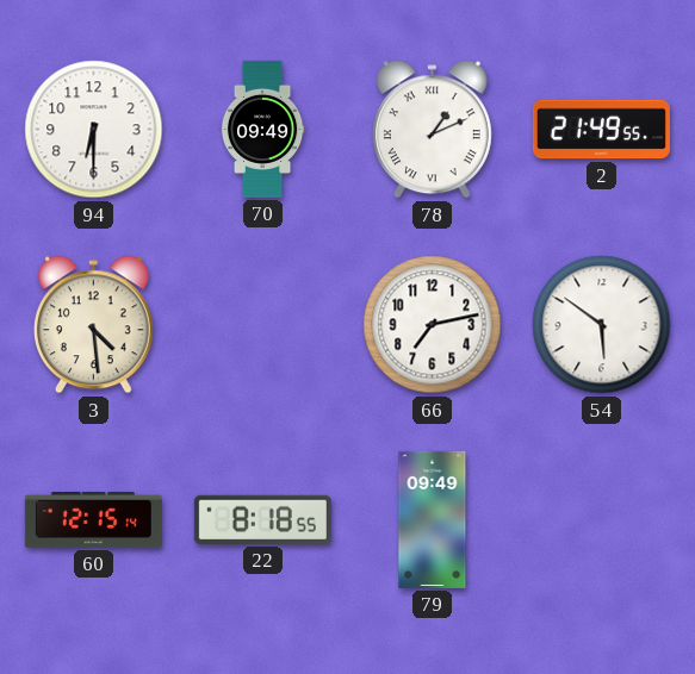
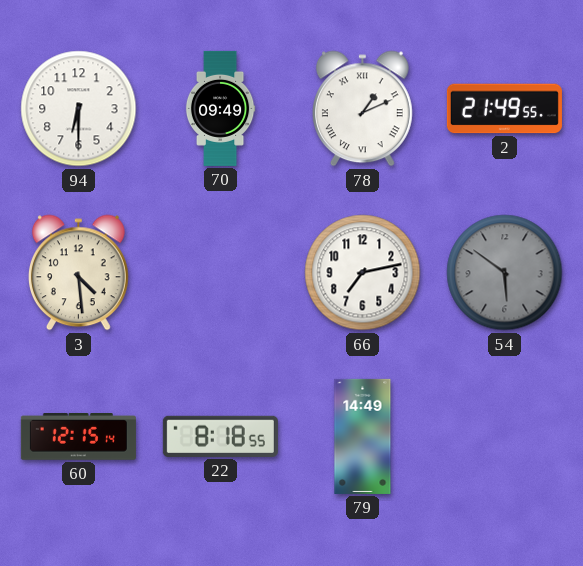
54 dial: white -> grey (505, 273)
79: 09:49 -> 14:49 (363, 436)
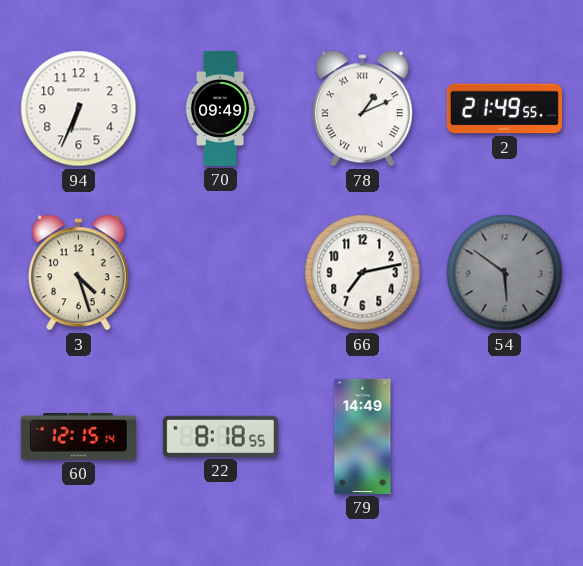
94: 6:30 -> 6:34 (79, 109)
3: 4:29 -> 4:27 (78, 273)
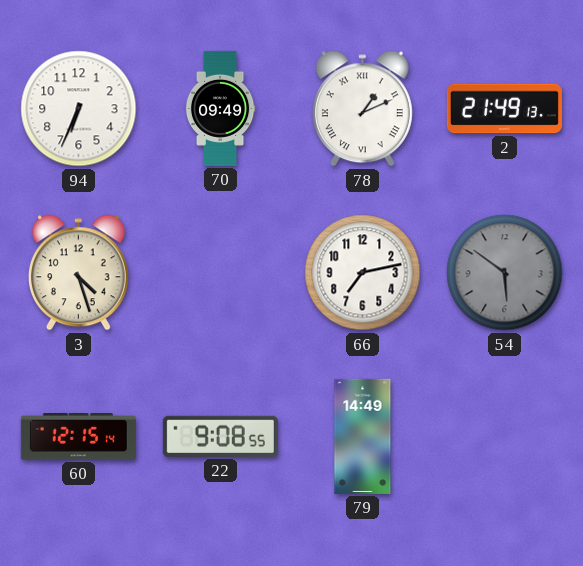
2: 21:49:55 -> 21:49:13 (504, 109)
22: 8:18 -> 9:08 (220, 436)
